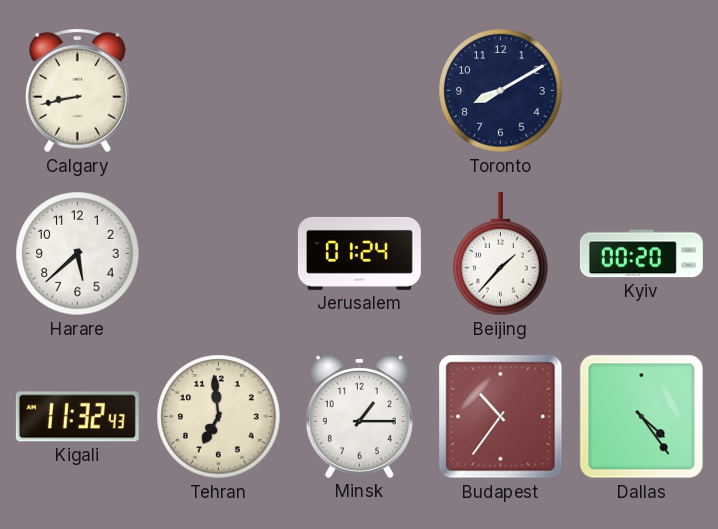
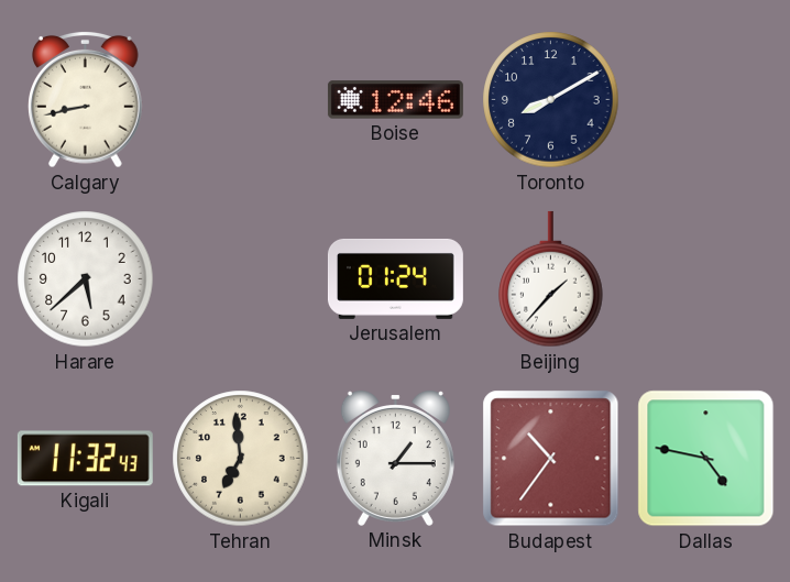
Boise: none -> 12:46 (395, 100)
Kyiv: 00:20 -> none (641, 254)
Dallas: 4:24 -> 4:47 (706, 459)
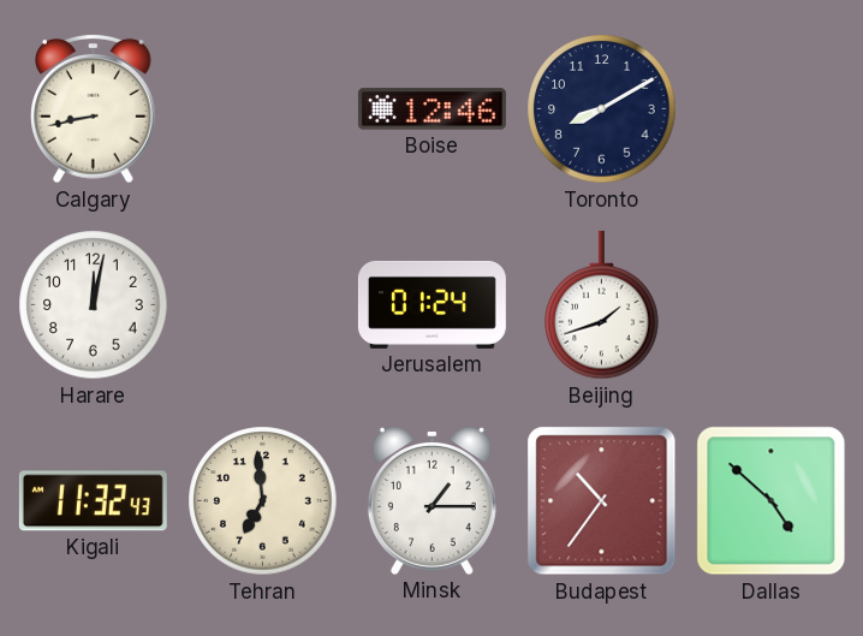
Harare: 5:38 -> 12:02 (94, 305)
Beijing: 1:37 -> 1:42 (602, 305)
Dallas: 4:47 -> 4:52 (772, 501)
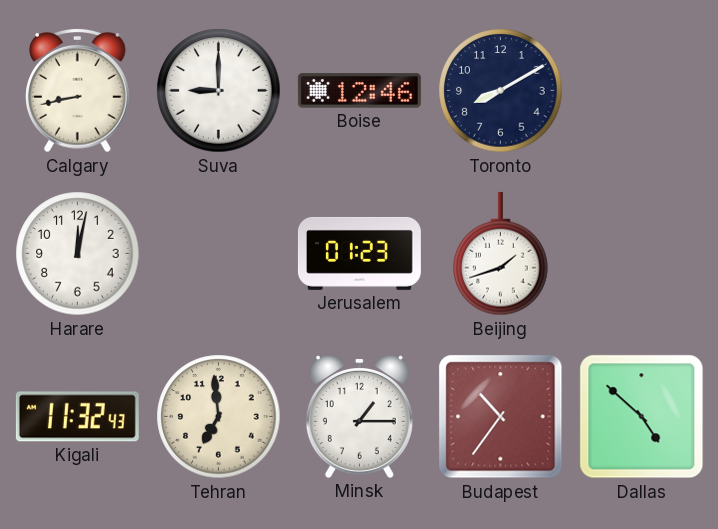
Suva: none -> 9:00 (219, 91)
Jerusalem: 01:24 -> 01:23 (359, 253)
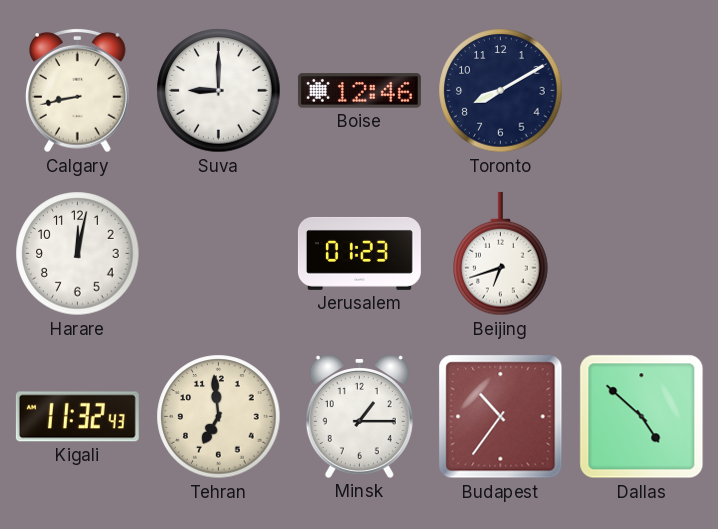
Beijing: 1:42 -> 6:42 (501, 254)
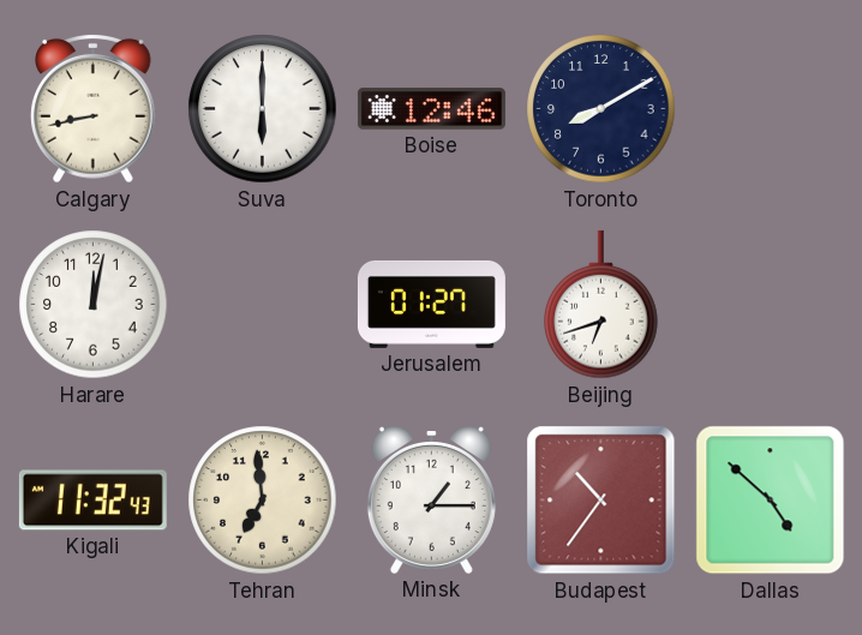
Suva: 9:00 -> 6:00 (263, 109)
Jerusalem: 01:23 -> 01:27 (431, 304)
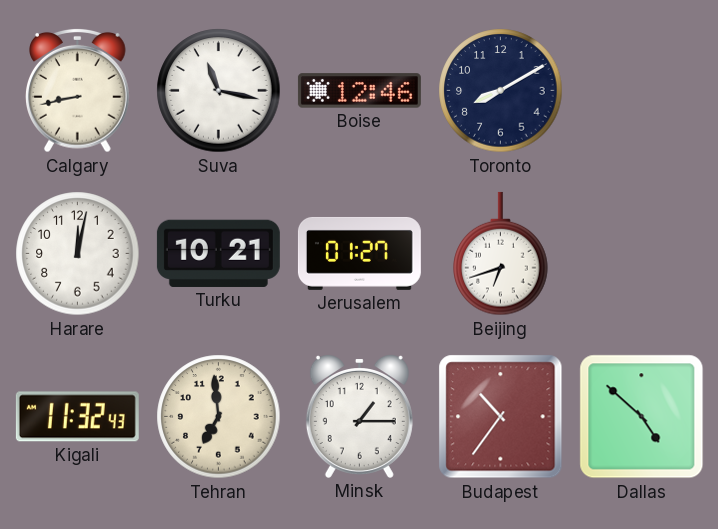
Suva: 6:00 -> 11:17 (219, 91)
Turku: none -> 10:21 (218, 253)
